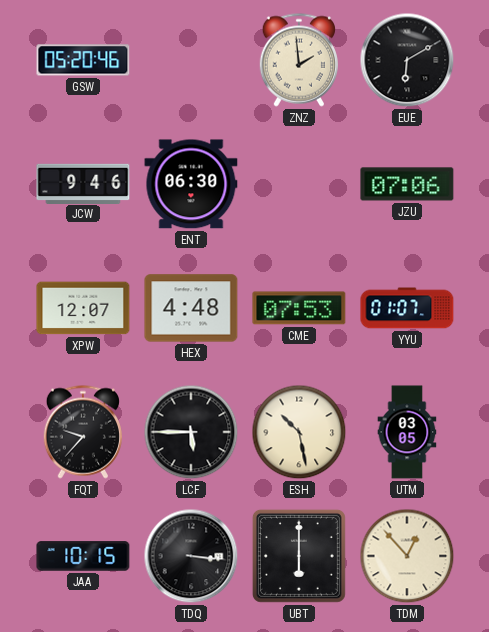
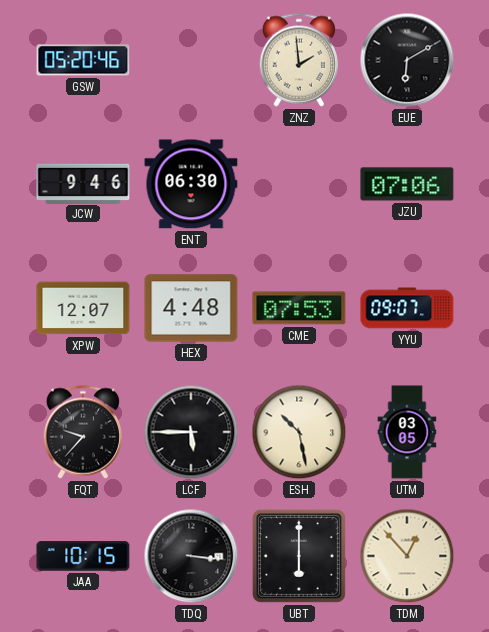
YYU: 01:07 -> 09:07 (407, 308)
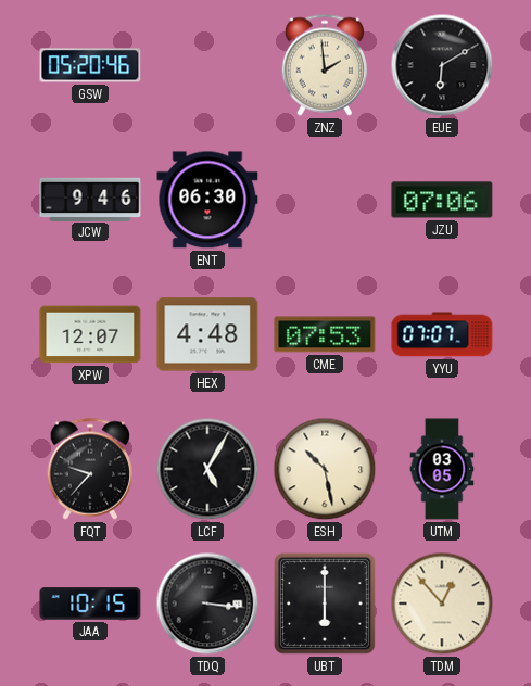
YYU: 09:07 -> 07:07 (442, 334)
LCF: 5:45 -> 5:05 (207, 469)
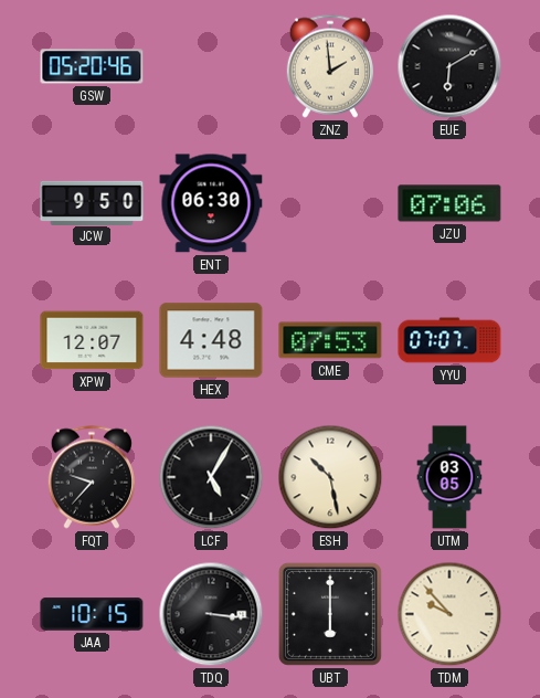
JCW: 9:46 -> 9:50 (92, 202)
TDM: 12:53 -> 9:53 (449, 614)
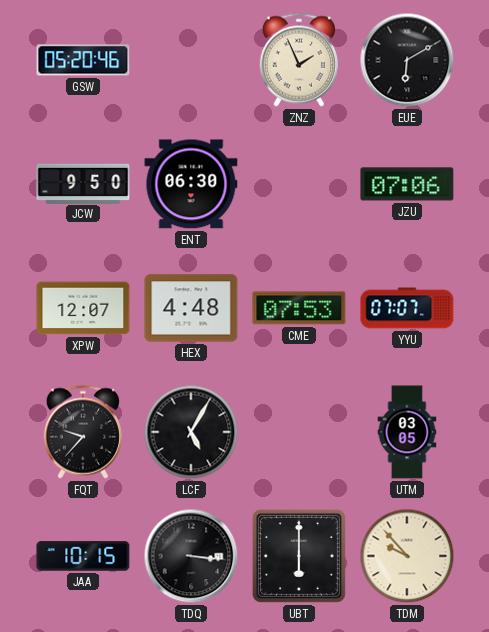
ZNZ: 1:59 -> 1:56 (299, 60)
ESH: 10:28 -> none (330, 477)
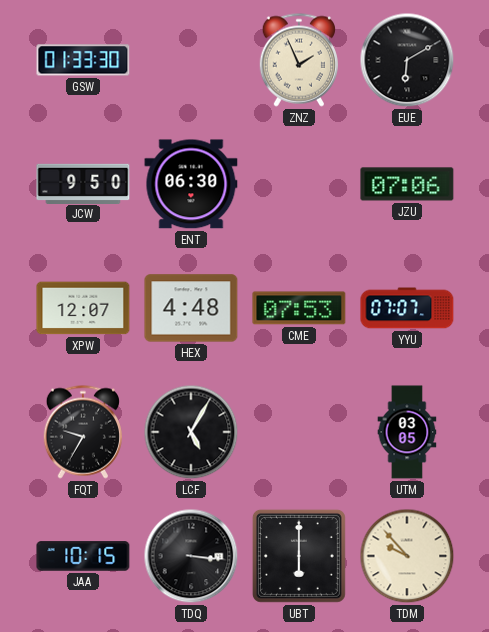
GSW: 05:20 -> 01:33 (83, 60)
FQT: 9:37 -> 9:35 (83, 432)
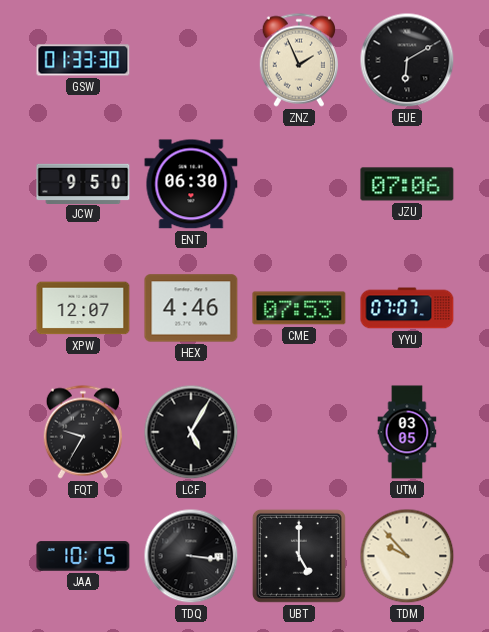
HEX: 4:48 -> 4:46 (191, 308)
UBT: 6:00 -> 5:00 (299, 556)
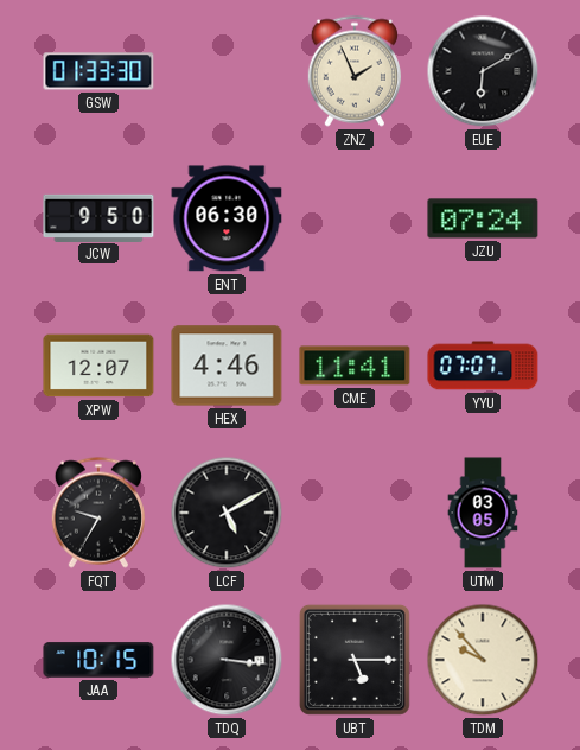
JZU: 07:06 -> 07:24 (483, 218)
CME: 07:53 -> 11:41 (355, 366)
LCF: 5:05 -> 5:10 (227, 513)
UBT: 5:00 -> 5:15 (355, 660)
